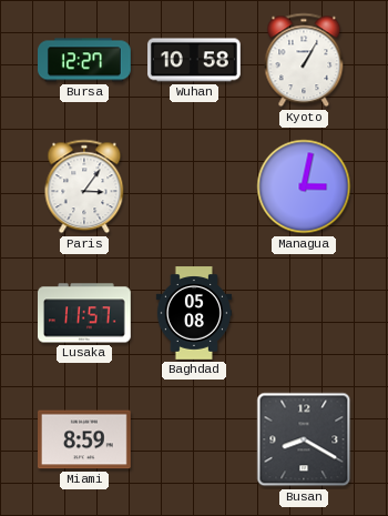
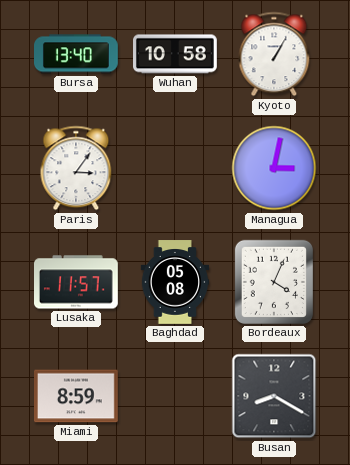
Bursa: 12:27 -> 13:40 (77, 54)
Bordeaux: none -> 4:04 (274, 282)
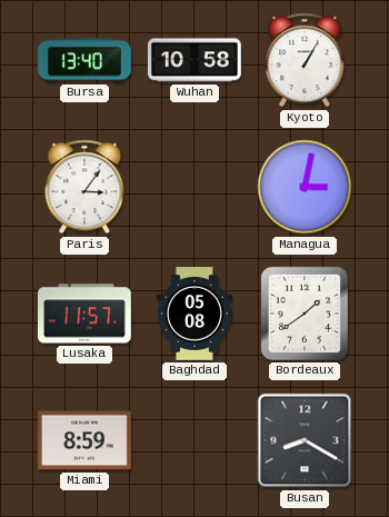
Bordeaux: 4:04 -> 1:39 (305, 314)
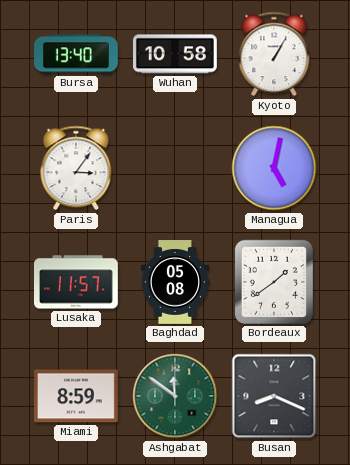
Managua: 3:02 -> 5:02 (274, 168)
Ashgabat: none -> 11:51 (175, 396)
Busan: 8:20 -> 8:19 (274, 396)
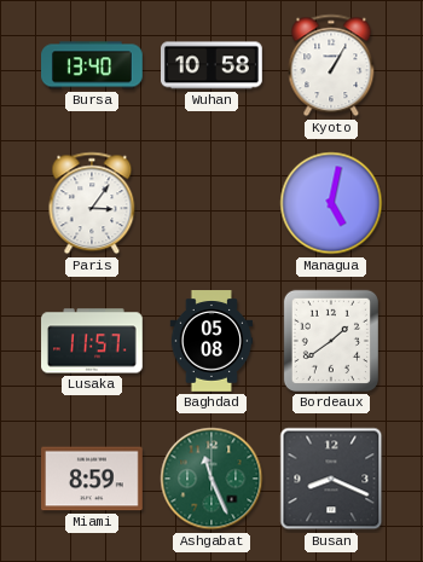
Ashgabat: 11:51 -> 11:26 (211, 479)
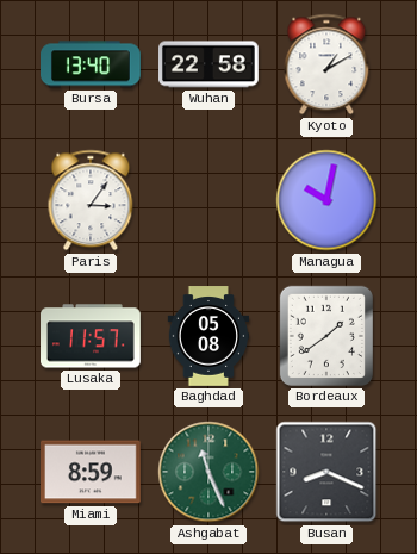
Wuhan: 10:58 -> 22:58 (210, 64)
Kyoto: 1:05 -> 1:10 (326, 64)
Managua: 5:02 -> 10:02 (326, 200)
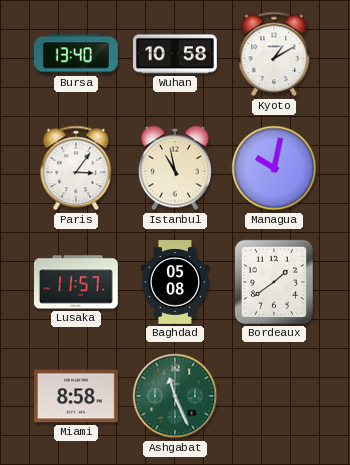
Wuhan: 22:58 -> 10:58 (176, 54)
Istanbul: none -> 10:58 (175, 168)
Miami: 8:59 -> 8:58 (77, 396)
Busan: 8:19 -> none (326, 472)
